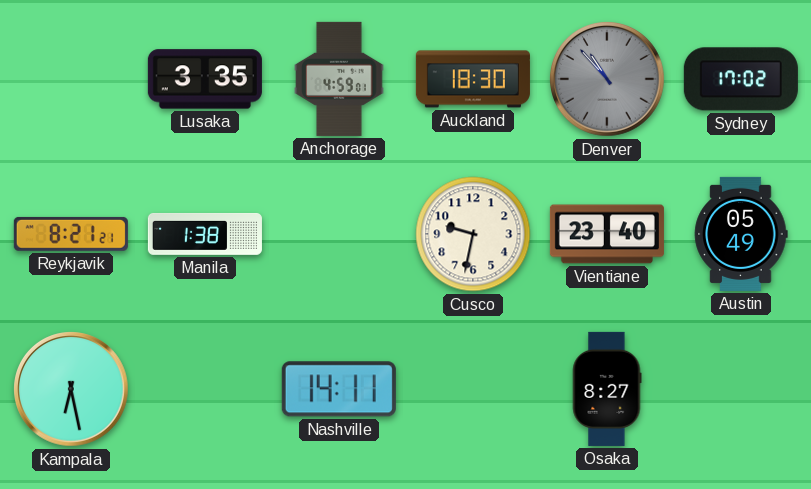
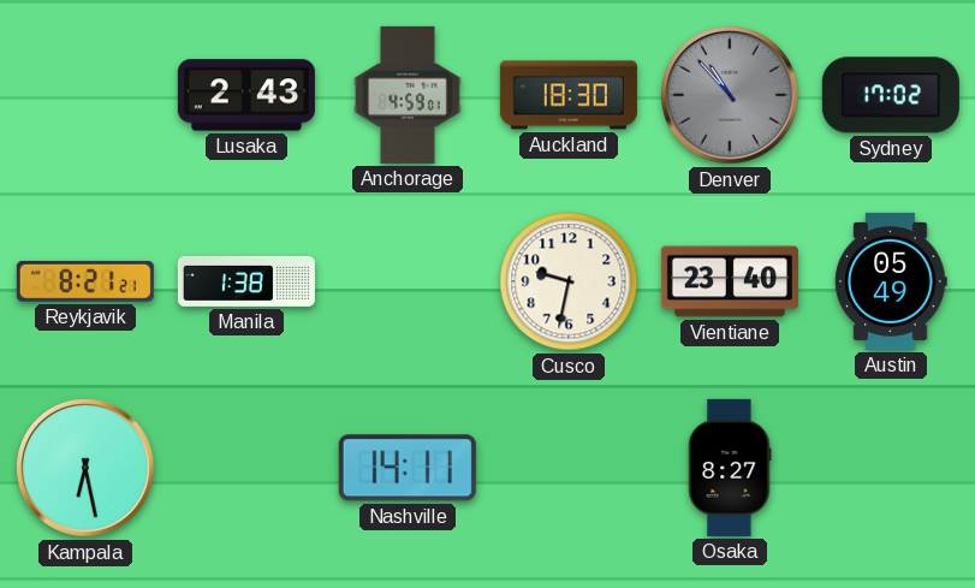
Lusaka: 3:35 -> 2:43 (246, 95)
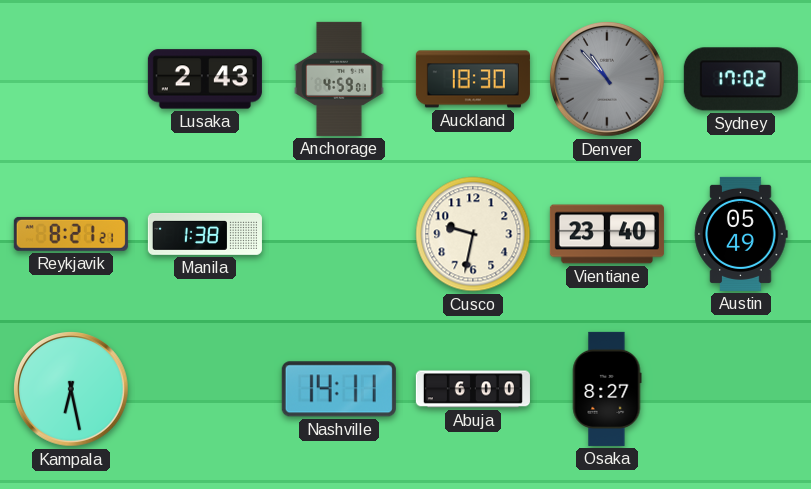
Abuja: none -> 6:00 (473, 389)
